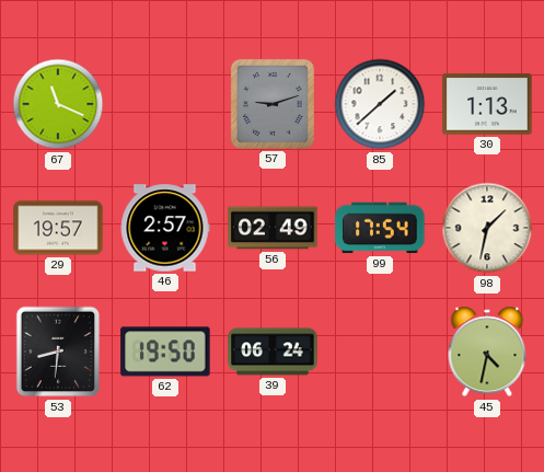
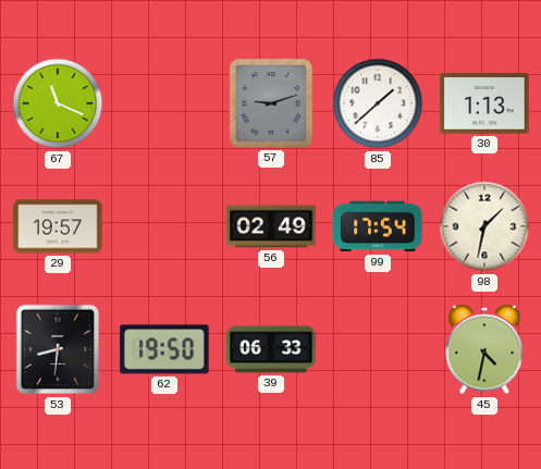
46: 2:57 -> none (165, 228)
39: 06:24 -> 06:33 (271, 349)
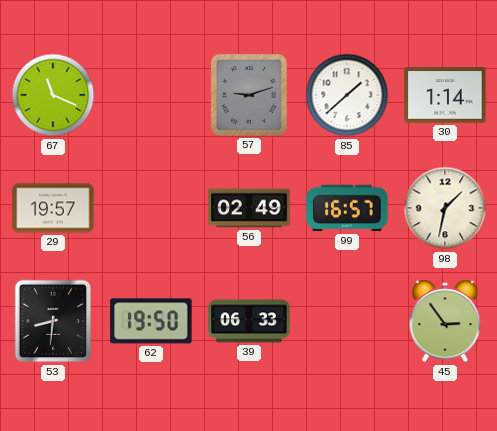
30: 1:13 -> 1:14 (445, 95)
99: 17:54 -> 16:57 (347, 208)
45: 4:32 -> 2:54 (445, 321)
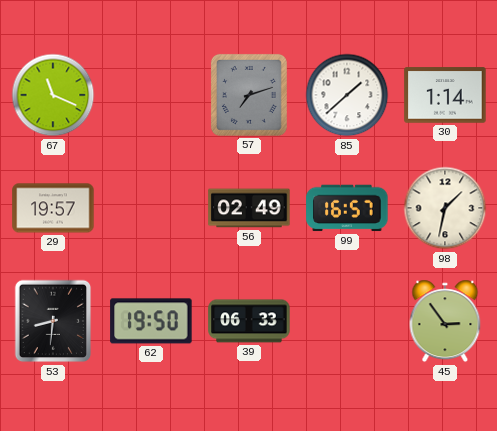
57: 9:12 -> 7:12 (249, 95)
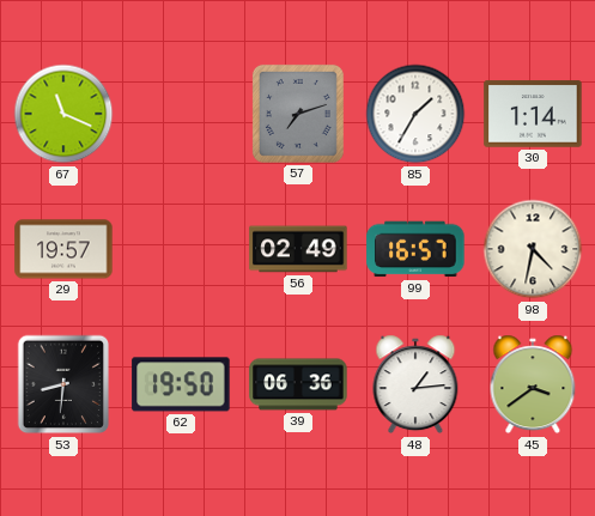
85: 1:38 -> 1:35 (415, 114)
98: 1:32 -> 4:32 (533, 249)
39: 06:33 -> 06:36 (298, 384)
48: none -> 1:14 (415, 384)
45: 2:54 -> 3:39 (533, 384)
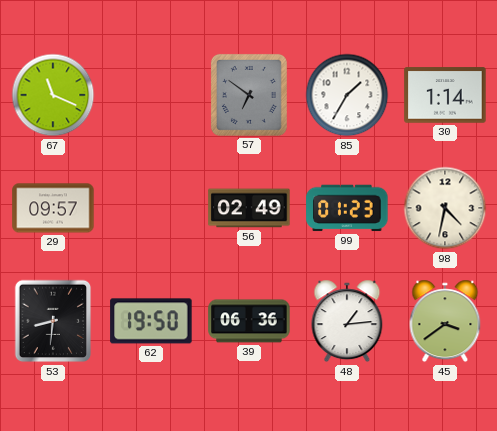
57: 7:12 -> 6:51 (249, 95)
29: 19:57 -> 09:57 (53, 208)
99: 16:57 -> 01:23 (347, 208)
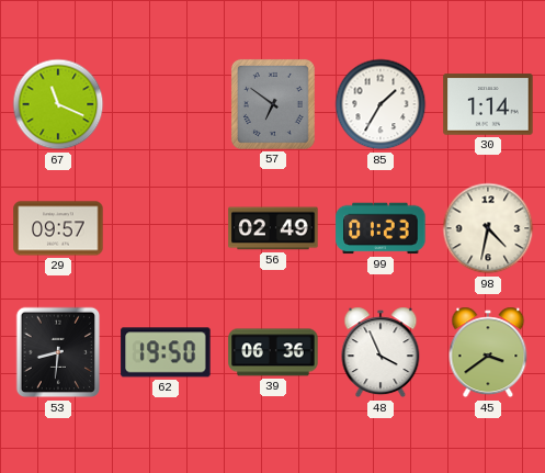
48: 1:14 -> 3:56 (381, 352)
